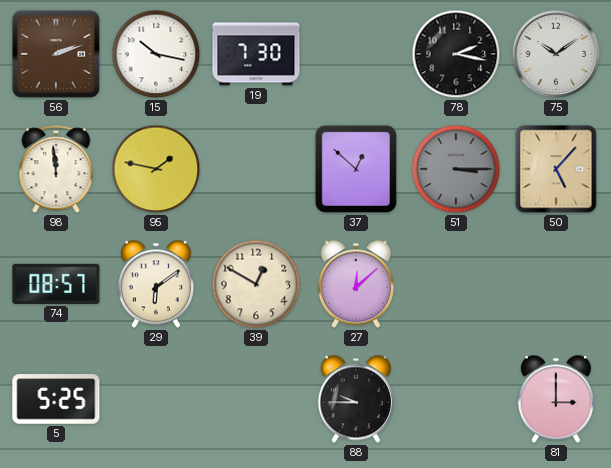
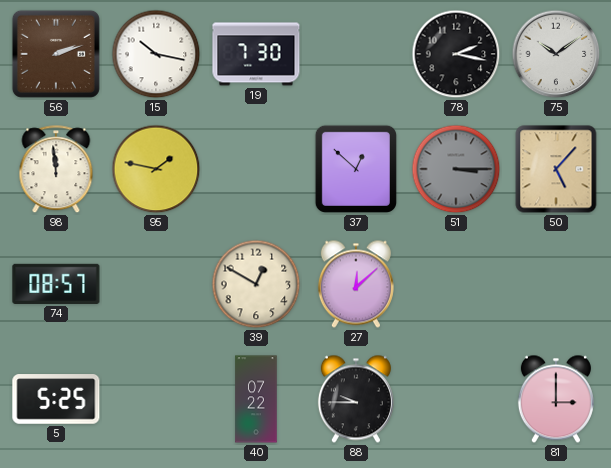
29: 6:09 -> none (156, 284)
40: none -> 07:22 (256, 399)
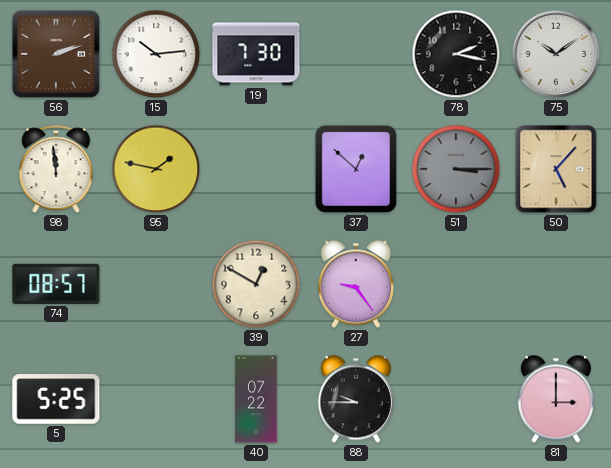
15: 10:17 -> 10:14 (156, 54)
27: 12:08 -> 9:24 (356, 284)
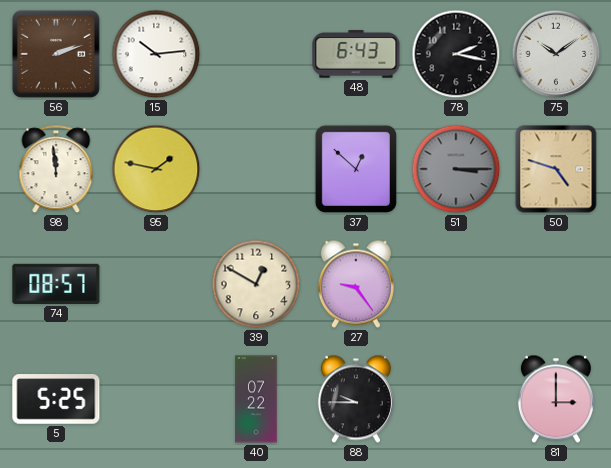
19: 7:30 -> none (256, 54)
48: none -> 6:43 (356, 54)
50: 5:07 -> 4:48 (556, 169)
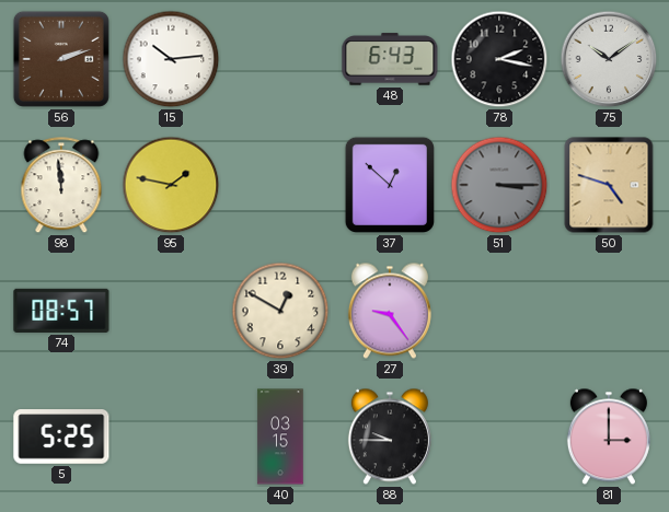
40: 07:22 -> 03:15 (280, 437)
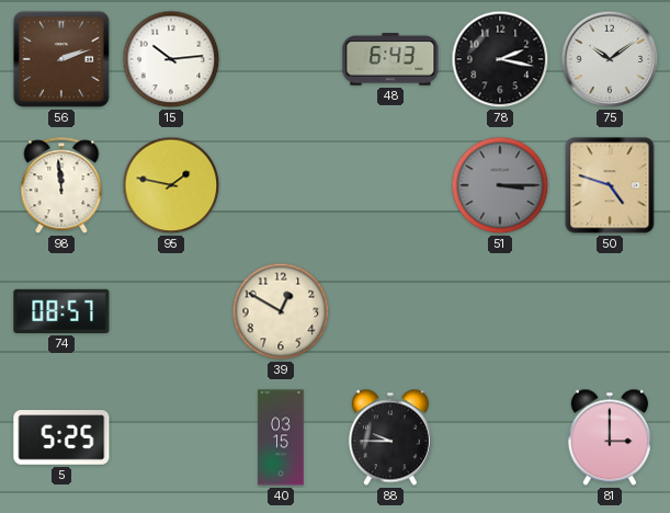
37: 12:52 -> none (390, 185)
27: 9:24 -> none (390, 311)
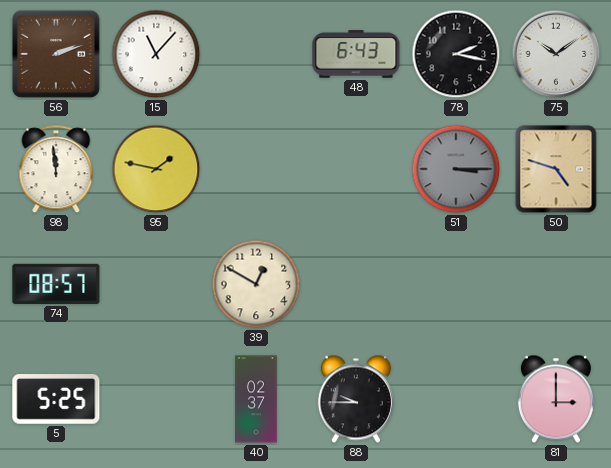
15: 10:14 -> 11:07 (156, 54)
40: 03:15 -> 02:37 (256, 399)
